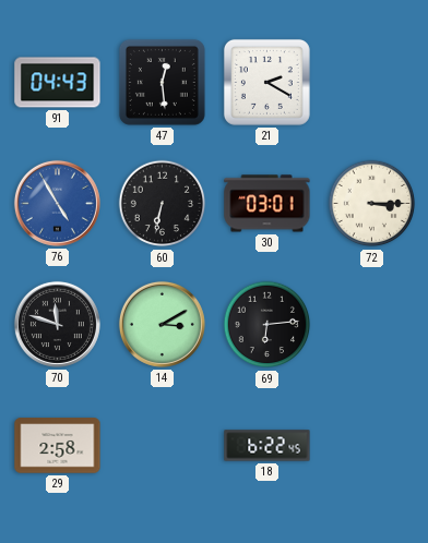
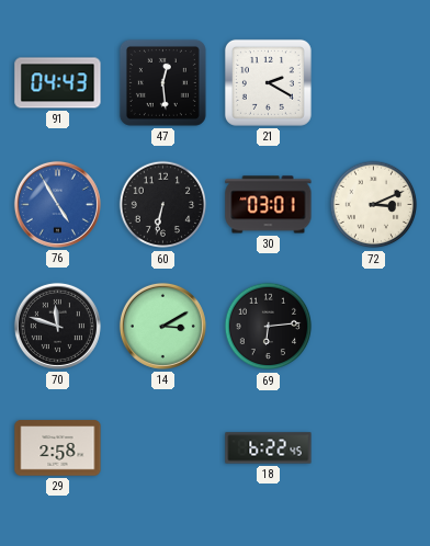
72: 3:15 -> 3:11 (374, 205)
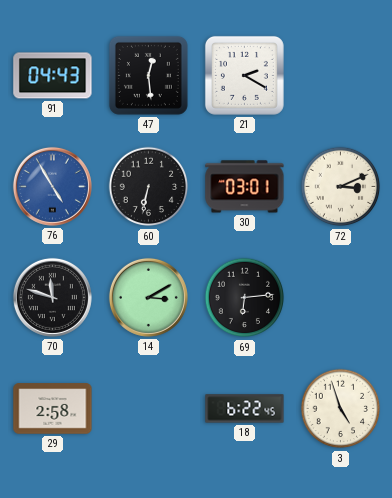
3: none -> 4:57 (341, 409)
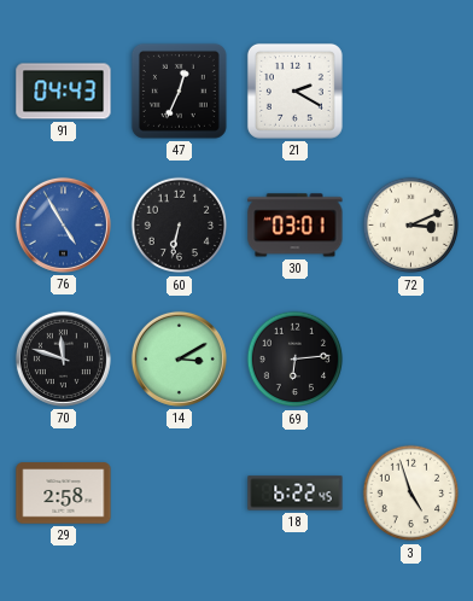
47: 12:29 -> 12:34 (179, 91)
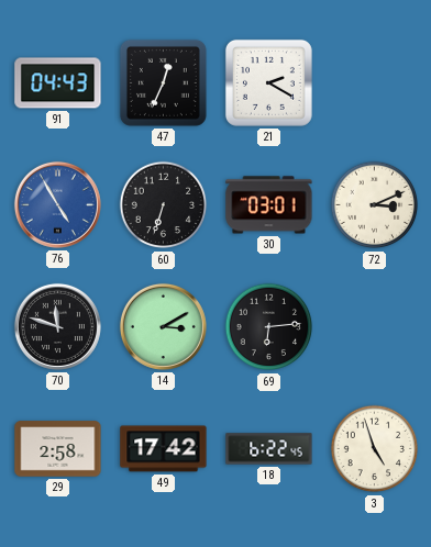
60: 6:32 -> 6:33 (164, 205)
49: none -> 17:42 (164, 449)
